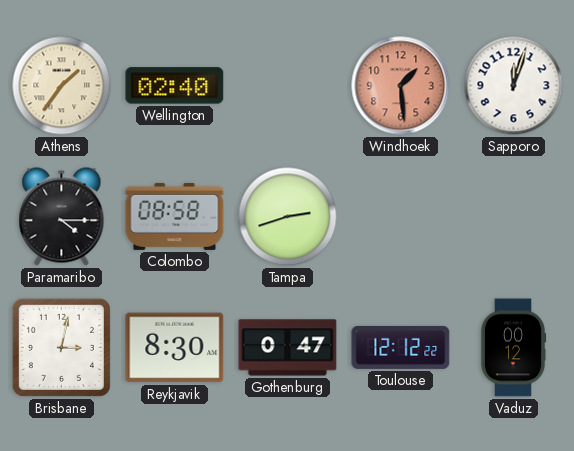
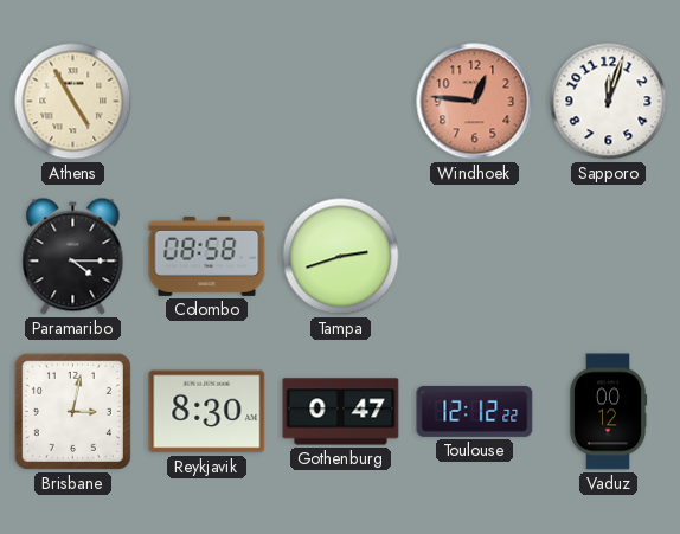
Athens: 1:36 -> 4:55 (73, 102)
Wellington: 02:40 -> none (175, 86)
Windhoek: 1:29 -> 12:46 (475, 102)
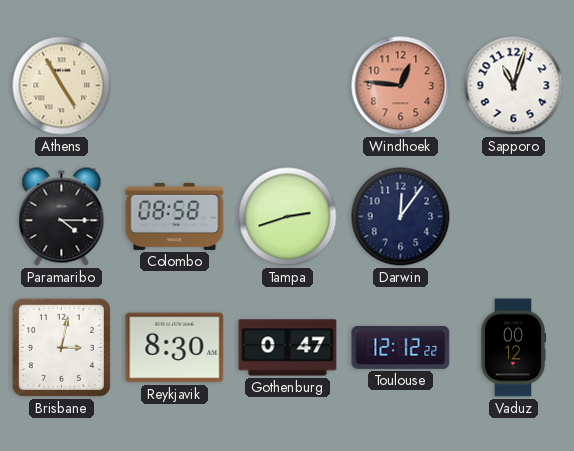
Sapporo: 12:03 -> 11:03 (514, 86)
Darwin: none -> 12:06 (401, 217)
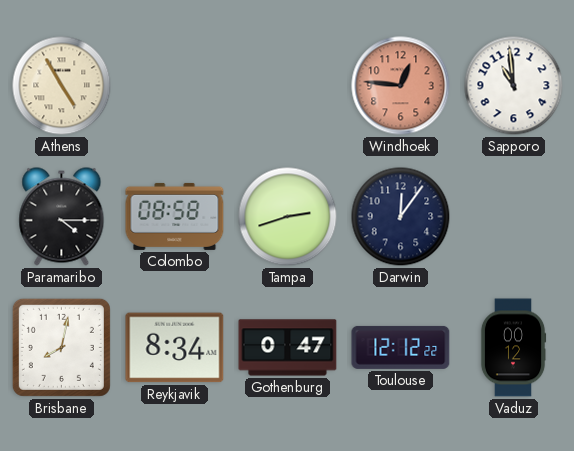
Sapporo: 11:03 -> 10:59 (514, 86)
Brisbane: 3:02 -> 8:02 (61, 347)
Reykjavik: 8:30 -> 8:34 (175, 348)
